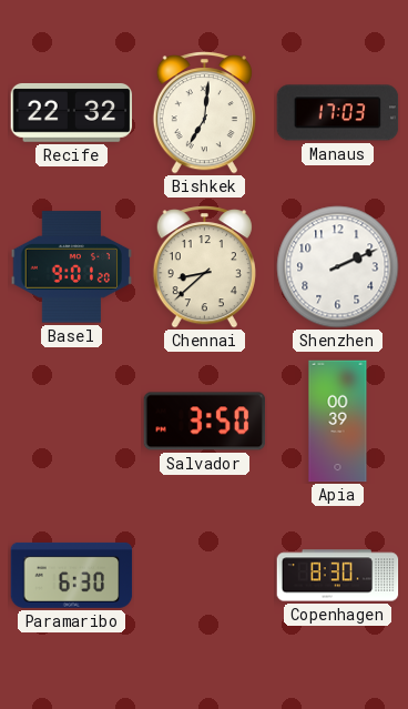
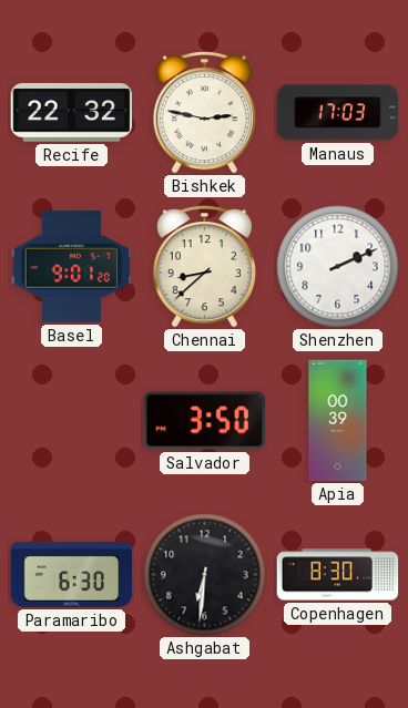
Bishkek: 7:01 -> 2:47 (204, 113)
Ashgabat: none -> 6:31 (205, 575)
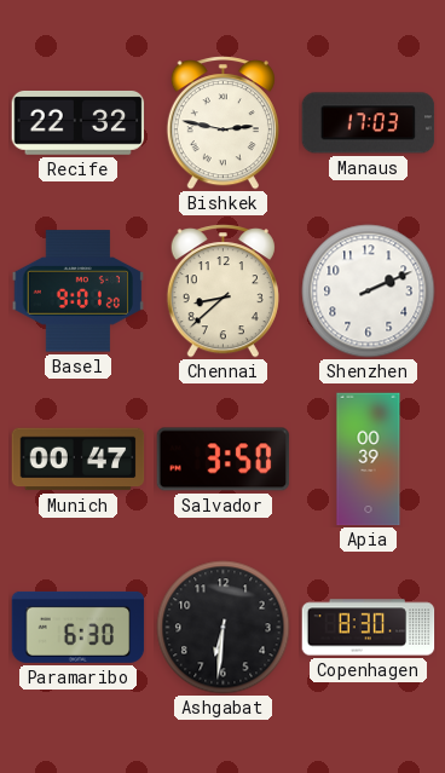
Munich: none -> 00:47 (79, 460)
